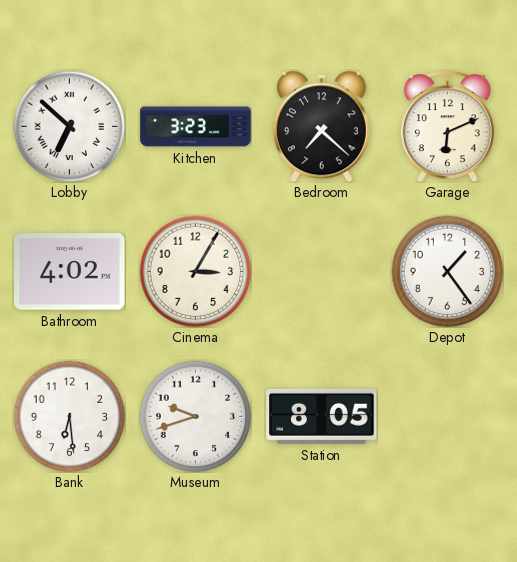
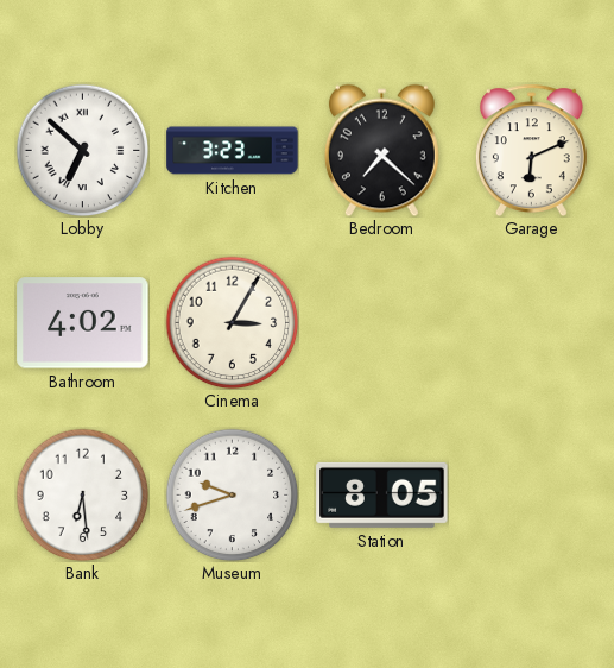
Depot: 1:24 -> none (447, 271)
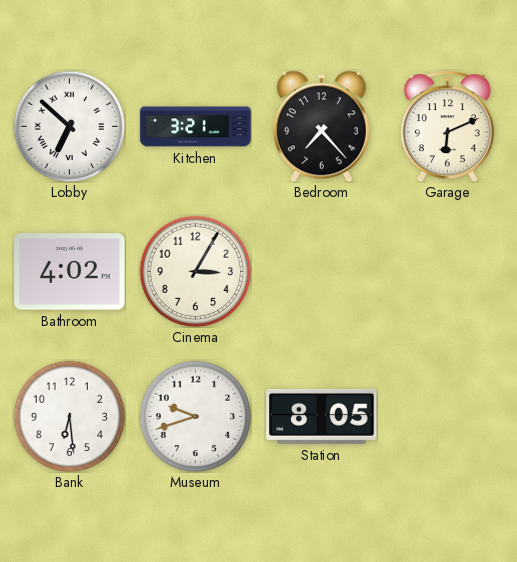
Kitchen: 3:23 -> 3:21 (196, 127)
Bedroom: 7:22 -> 7:23 (321, 126)
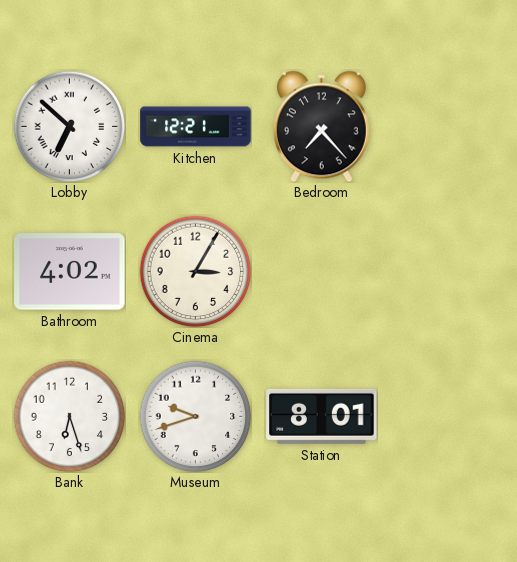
Kitchen: 3:21 -> 12:21 (196, 127)
Garage: 6:11 -> none (447, 126)
Bank: 6:29 -> 6:27 (69, 416)
Station: 8:05 -> 8:01 (322, 416)
